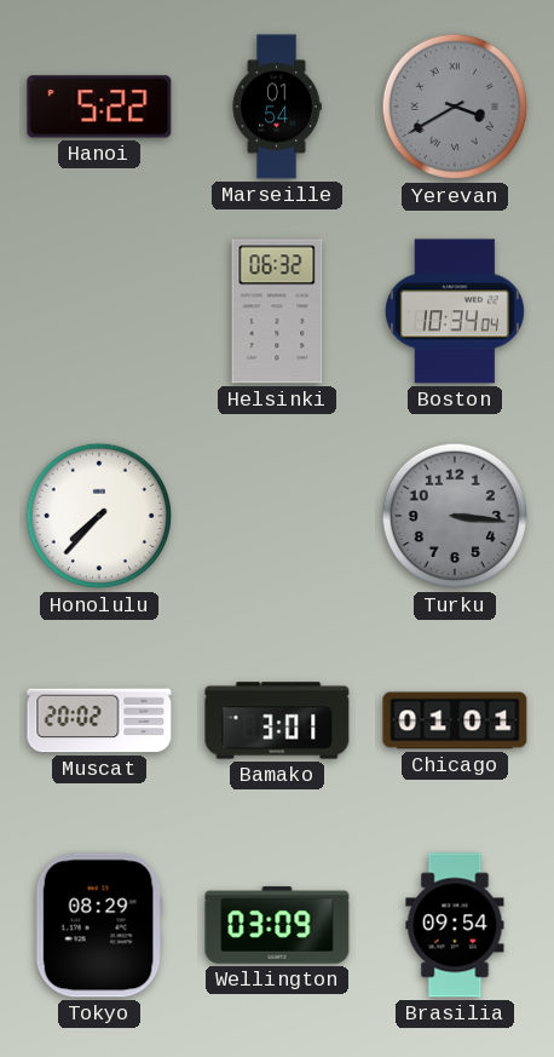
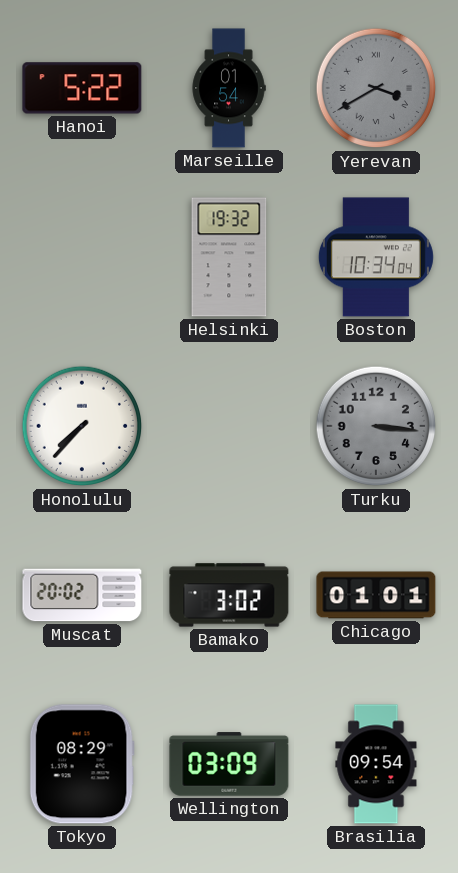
Helsinki: 06:32 -> 19:32 (229, 257)
Bamako: 3:01 -> 3:02 (229, 595)
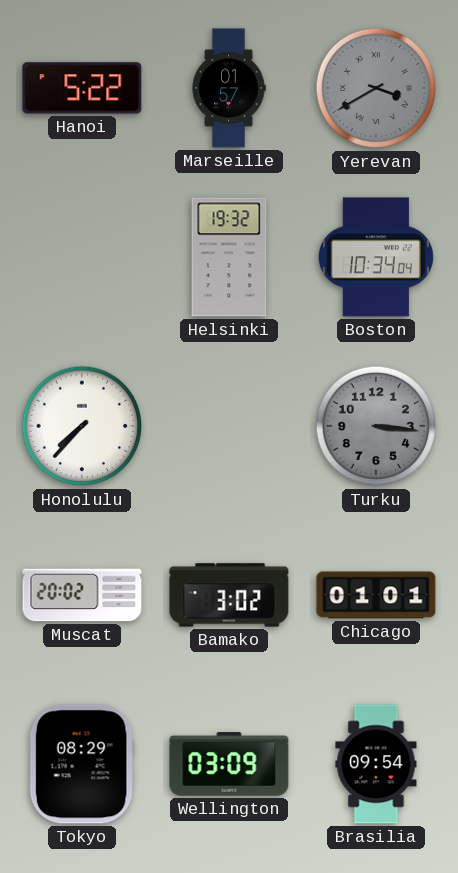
Marseille: 01:54 -> 01:57 (229, 88)
